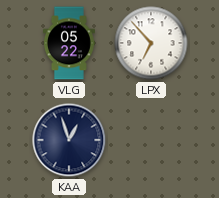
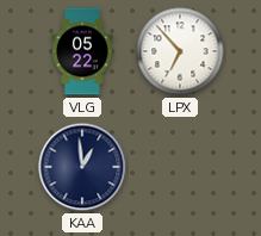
KAA: 12:57 -> 12:59 (82, 167)
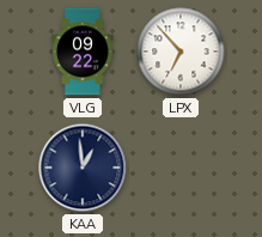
VLG: 05:22 -> 09:22 (83, 51)
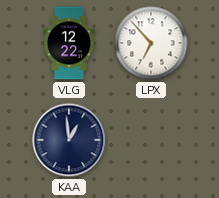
VLG: 09:22 -> 12:22 (69, 43)
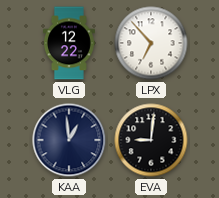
EVA: none -> 9:01 (151, 140)
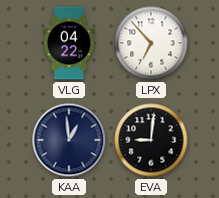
VLG: 12:22 -> 04:22 (69, 43)
